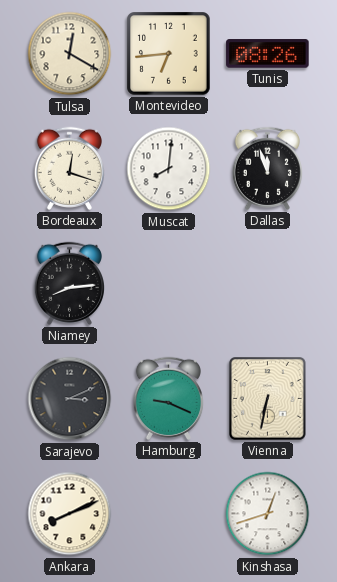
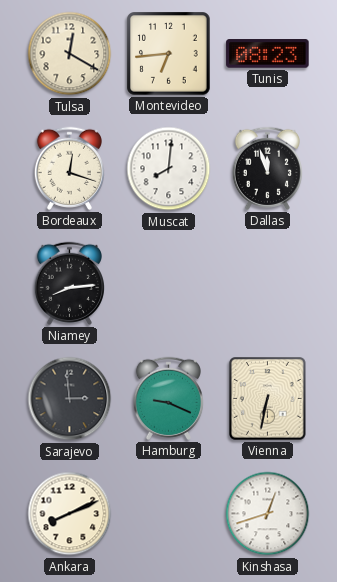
Tunis: 08:26 -> 08:23 (268, 54)
Sarajevo: 3:11 -> 2:59 (70, 399)
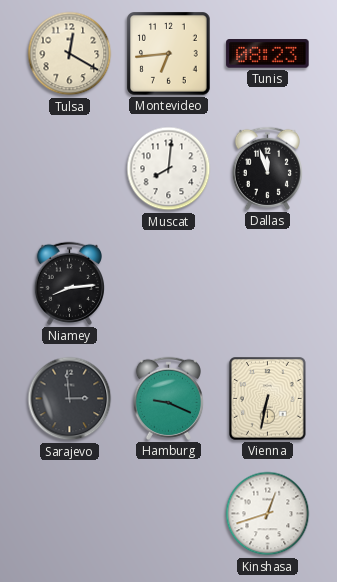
Bordeaux: 12:18 -> none (69, 168)
Ankara: 8:11 -> none (70, 514)
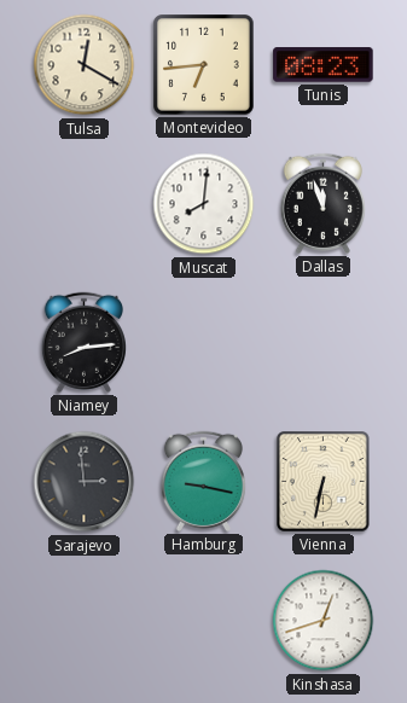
Hamburg: 9:19 -> 9:17 (203, 481)
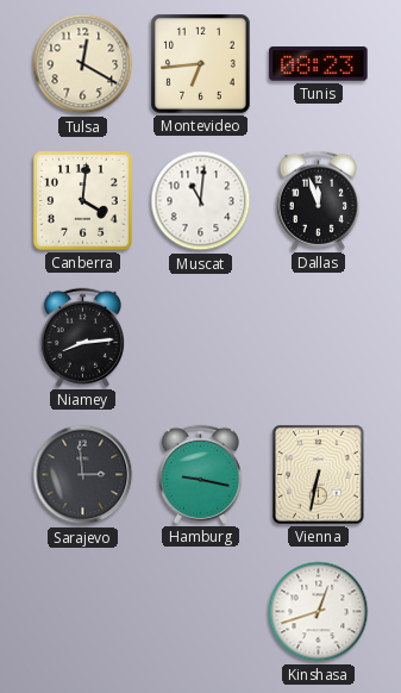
Canberra: none -> 4:01 (83, 201)
Muscat: 8:01 -> 11:01 (201, 201)
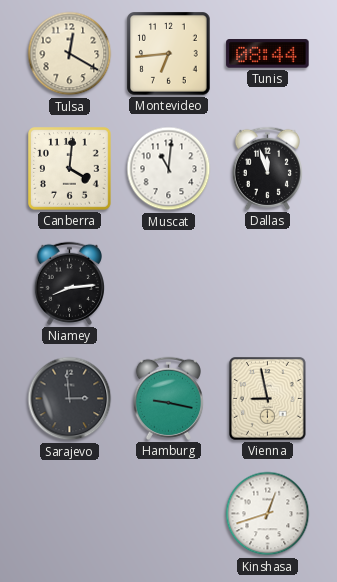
Tunis: 08:23 -> 08:44 (268, 54)
Vienna: 6:32 -> 8:58 (268, 399)
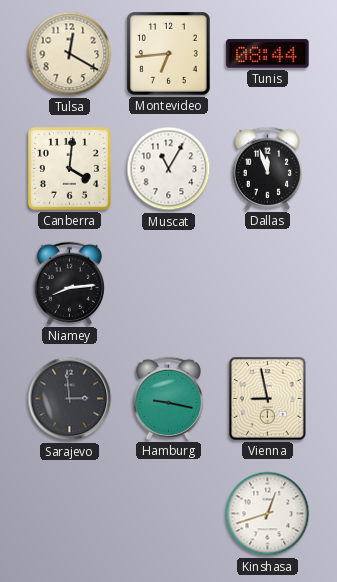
Muscat: 11:01 -> 11:05 (169, 169)
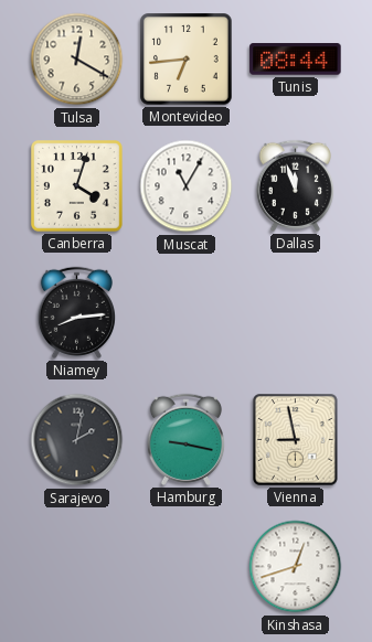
Canberra: 4:01 -> 4:03 (77, 186)
Sarajevo: 2:59 -> 2:02 (77, 440)
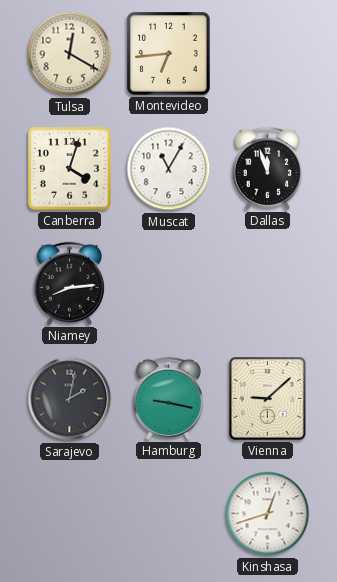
Tunis: 08:44 -> none (296, 60)
Vienna: 8:58 -> 9:08 (268, 399)
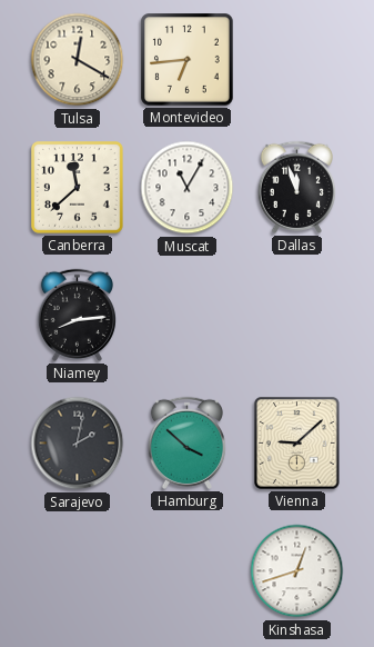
Canberra: 4:03 -> 11:38 (78, 188)
Hamburg: 9:17 -> 3:52 (186, 442)
